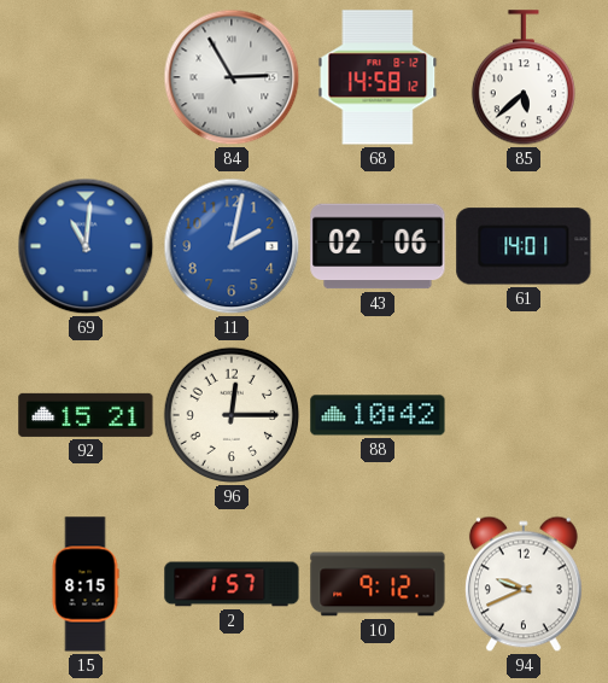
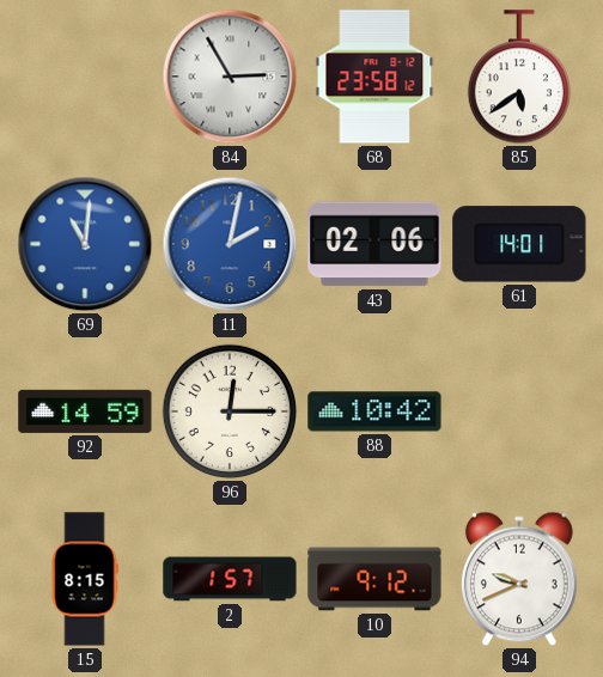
68: 14:58 -> 23:58 (374, 77)
85: 5:38 -> 5:39 (519, 78)
92: 15:21 -> 14:59 (85, 411)
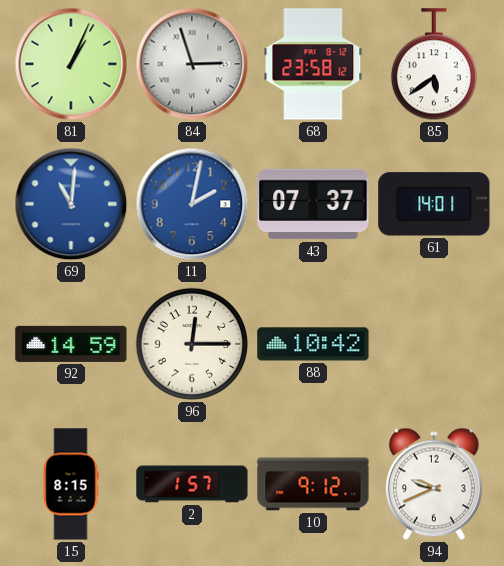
81: none -> 1:04 (71, 64)
84: 2:55 -> 2:57 (192, 64)
43: 02:06 -> 07:37 (313, 204)
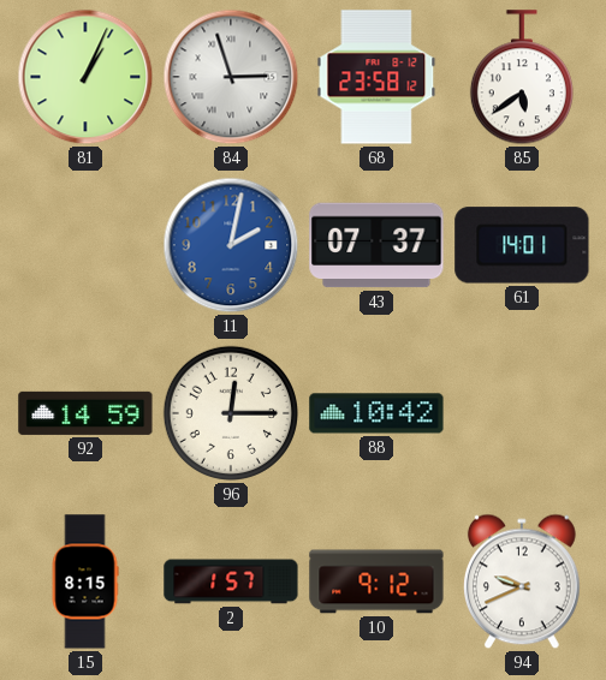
69: 11:01 -> none (71, 204)
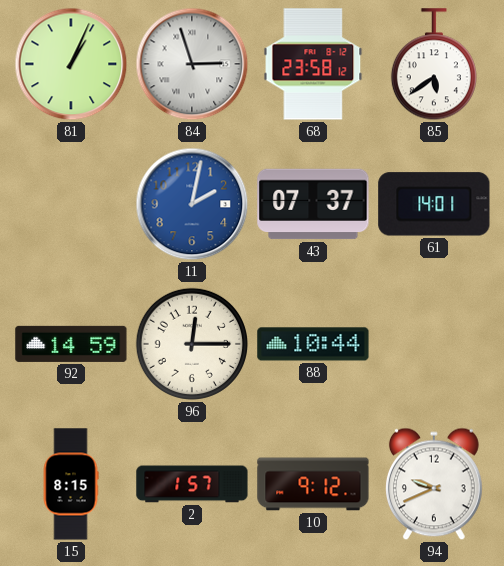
88: 10:42 -> 10:44 (313, 344)
